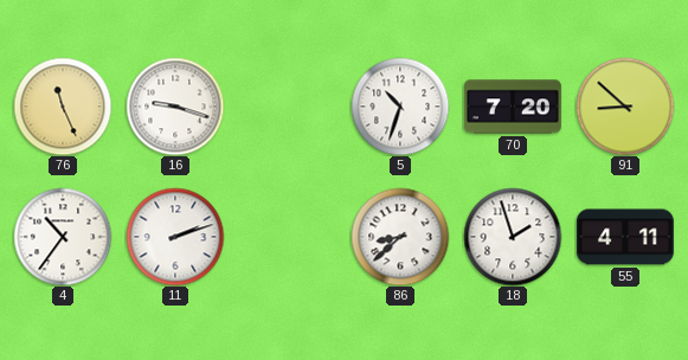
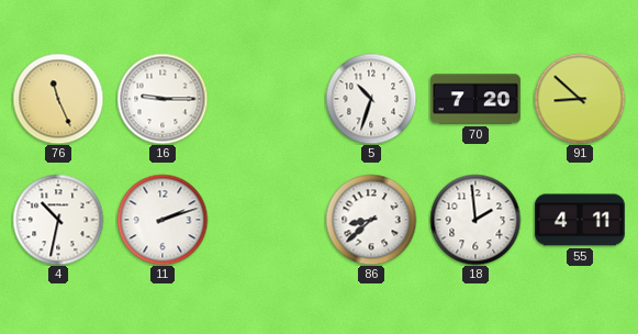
16: 9:18 -> 9:15 (163, 99)
4: 10:36 -> 10:32 (58, 220)
18: 1:57 -> 1:59 (475, 220)
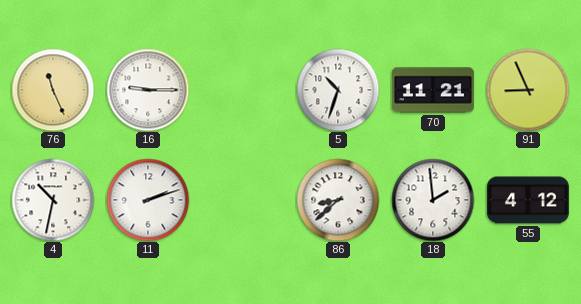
70: 7:20 -> 11:21 (433, 90)
91: 8:52 -> 8:56 (528, 90)
55: 4:11 -> 4:12 (528, 200)
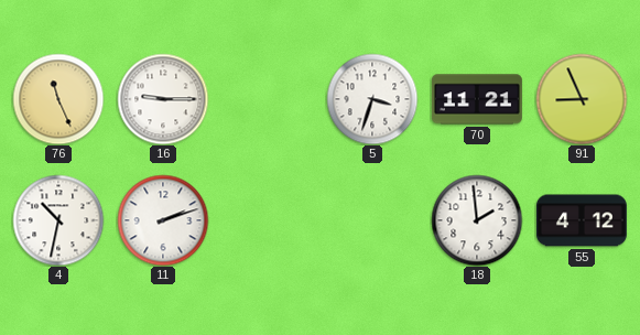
5: 10:33 -> 3:33 (372, 99)
86: 8:38 -> none (338, 200)
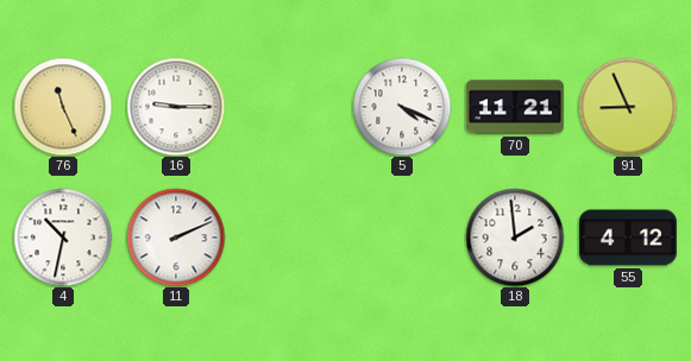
5: 3:33 -> 4:19 (402, 107)
11: 2:12 -> 2:11 (176, 237)
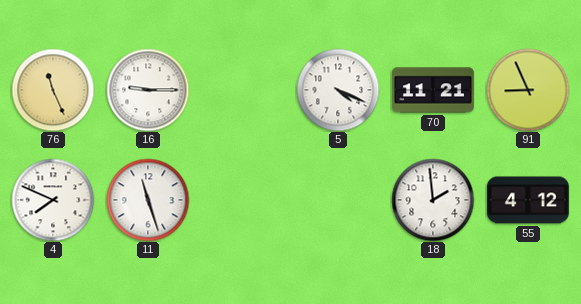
4: 10:32 -> 7:49 (53, 200)
11: 2:11 -> 11:27 (148, 200)
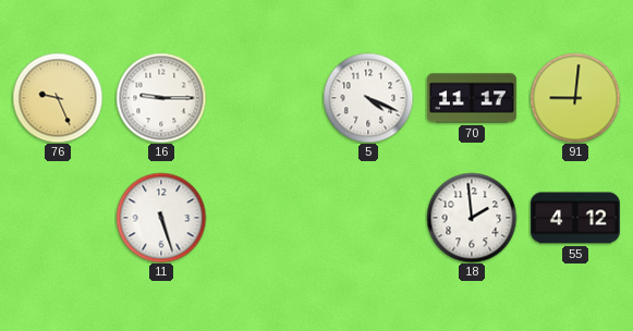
76: 11:26 -> 9:26 (58, 98)
70: 11:21 -> 11:17 (472, 98)
91: 8:56 -> 9:01 (575, 98)
4: 7:49 -> none (53, 200)
11: 11:27 -> 5:27 (161, 218)
